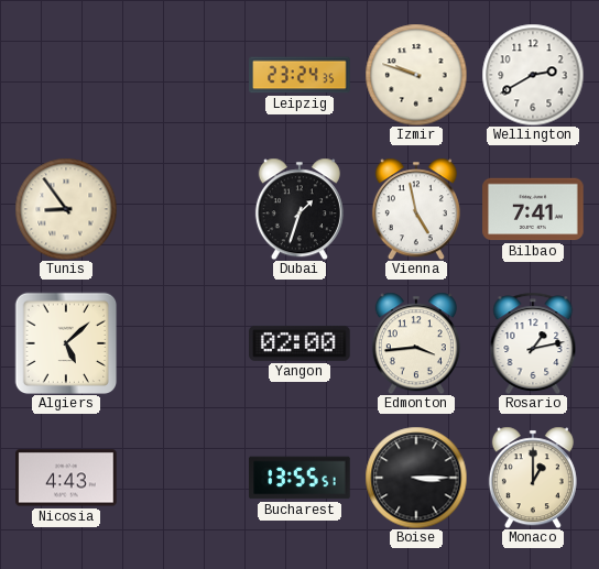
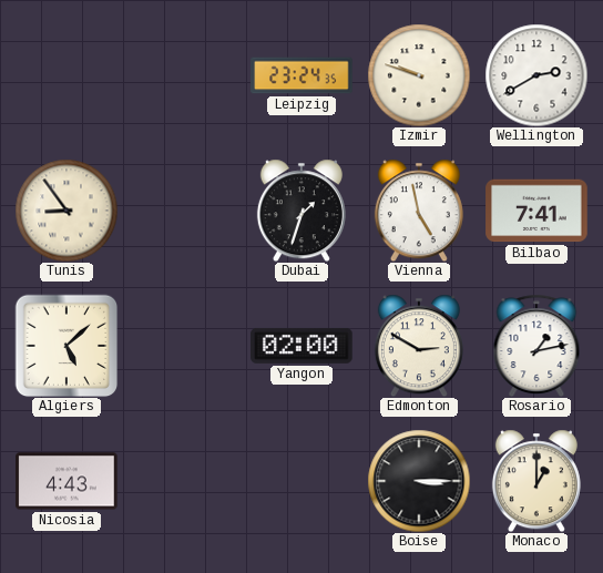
Edmonton: 3:44 -> 2:50 (419, 346)
Bucharest: 13:55 -> none (299, 478)
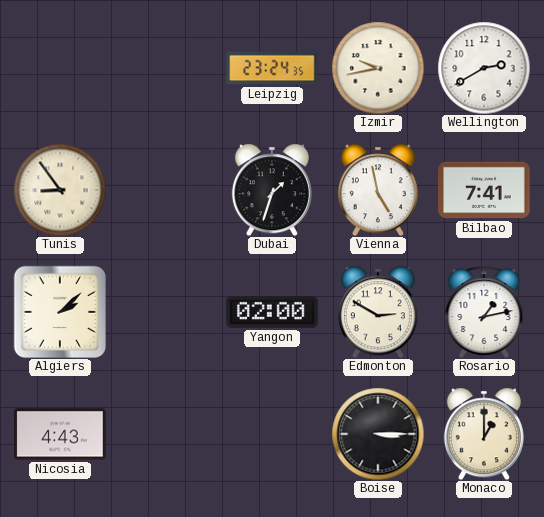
Izmir: 9:48 -> 9:43 (378, 68)
Algiers: 5:08 -> 2:08 (60, 312)
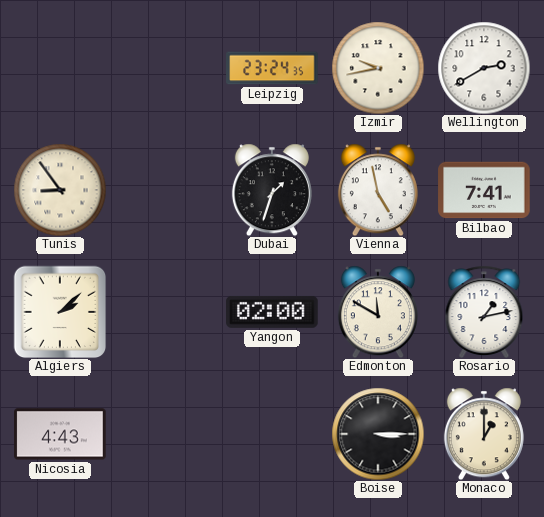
Edmonton: 2:50 -> 11:50 (378, 312)
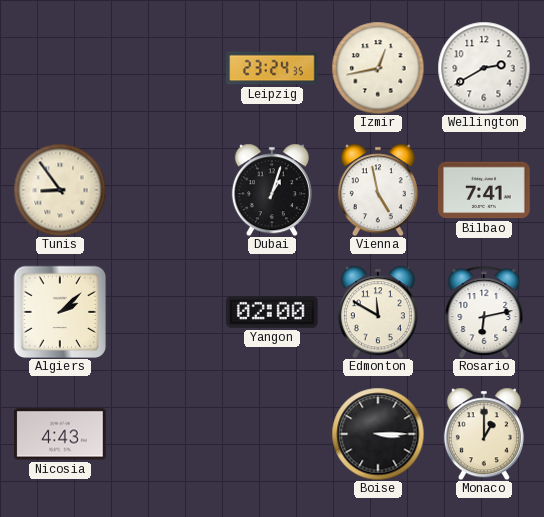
Izmir: 9:43 -> 12:43 (378, 68)
Dubai: 1:33 -> 1:03 (272, 190)
Rosario: 1:13 -> 6:13 (484, 312)
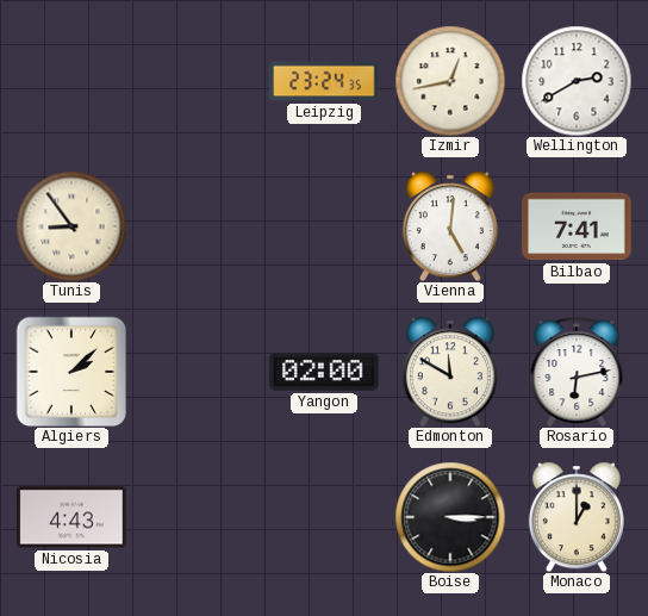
Dubai: 1:03 -> none (272, 190)
Vienna: 4:58 -> 5:01 (450, 226)
